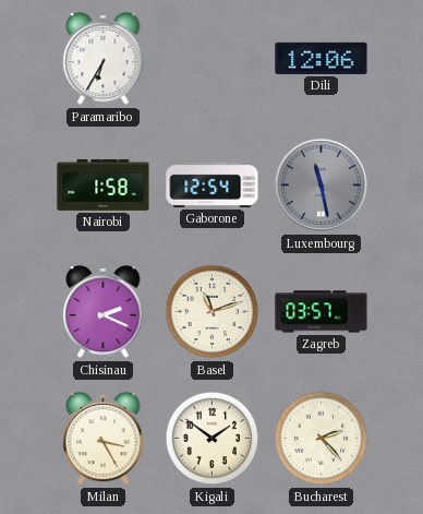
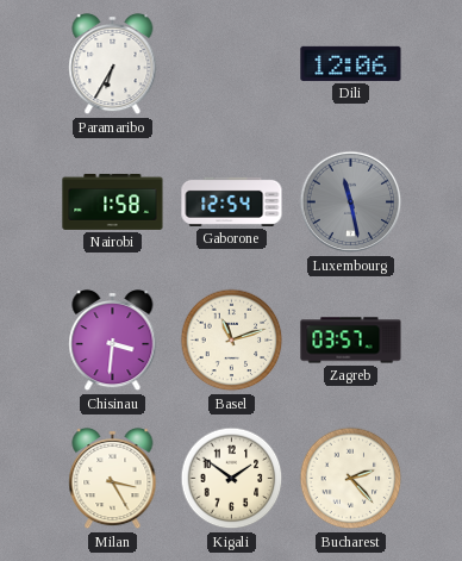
Chisinau: 2:19 -> 3:31 (113, 341)
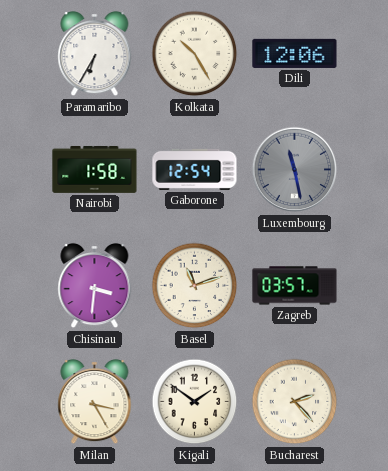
Kolkata: none -> 10:25 (195, 54)
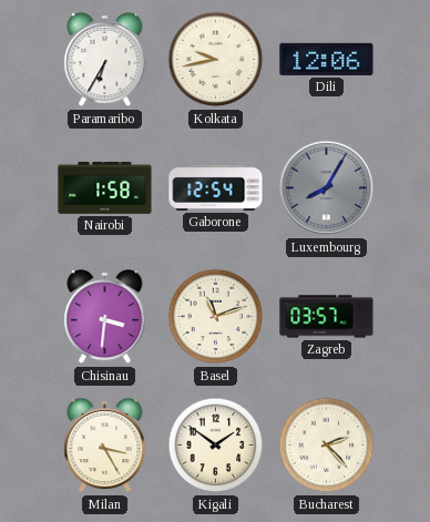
Kolkata: 10:25 -> 9:43 (216, 60)
Luxembourg: 11:28 -> 8:05 (327, 188)
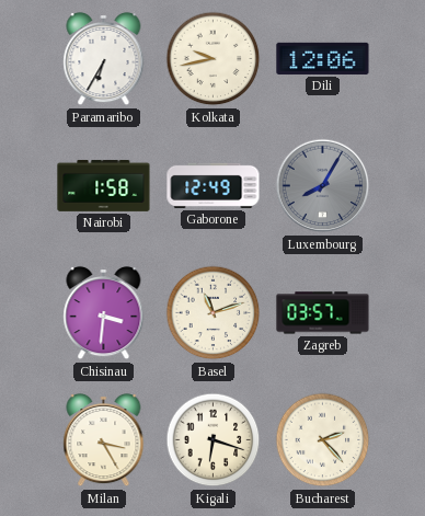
Gaborone: 12:54 -> 12:49 (214, 185)
Kigali: 1:51 -> 6:18 (214, 440)
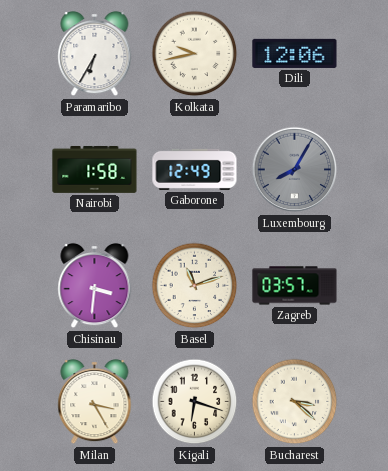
Bucharest: 2:23 -> 3:22 (295, 402)
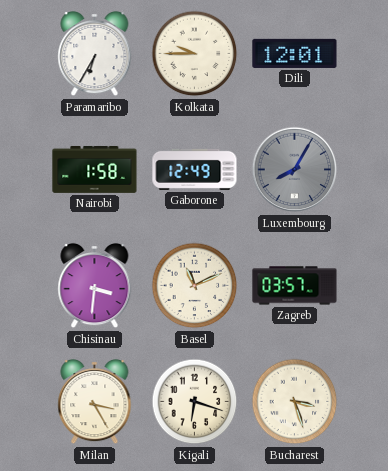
Kolkata: 9:43 -> 9:45 (195, 54)
Dili: 12:06 -> 12:01 (295, 53)
Basel: 11:12 -> 11:11 (195, 286)
Bucharest: 3:22 -> 3:27 (295, 402)
